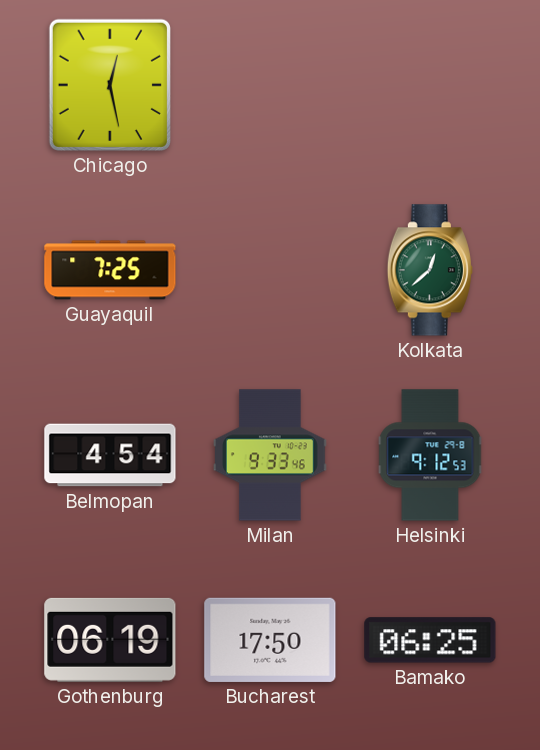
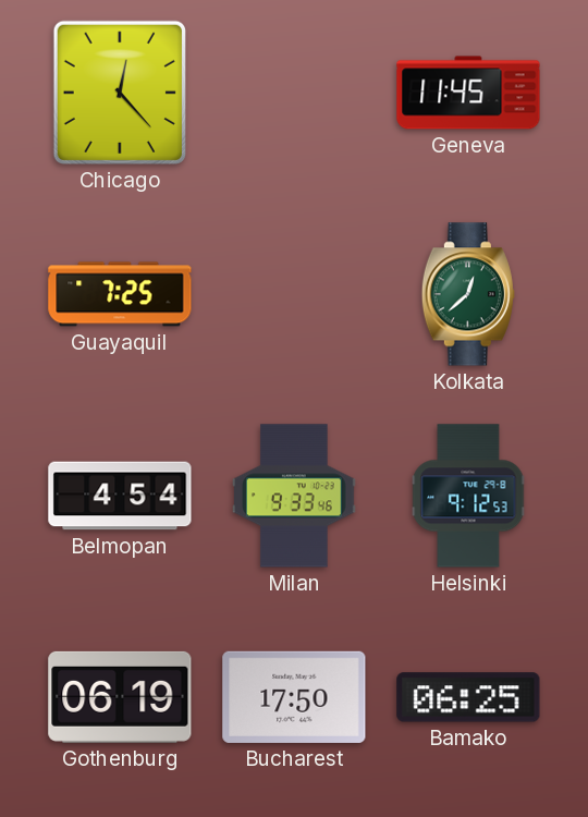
Chicago: 12:28 -> 12:23 (120, 93)
Geneva: none -> 11:45 (468, 93)
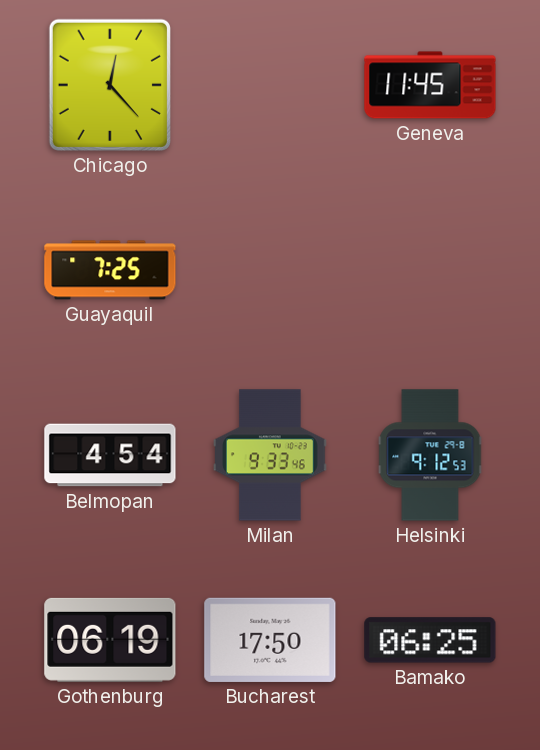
Kolkata: 12:38 -> none (468, 294)
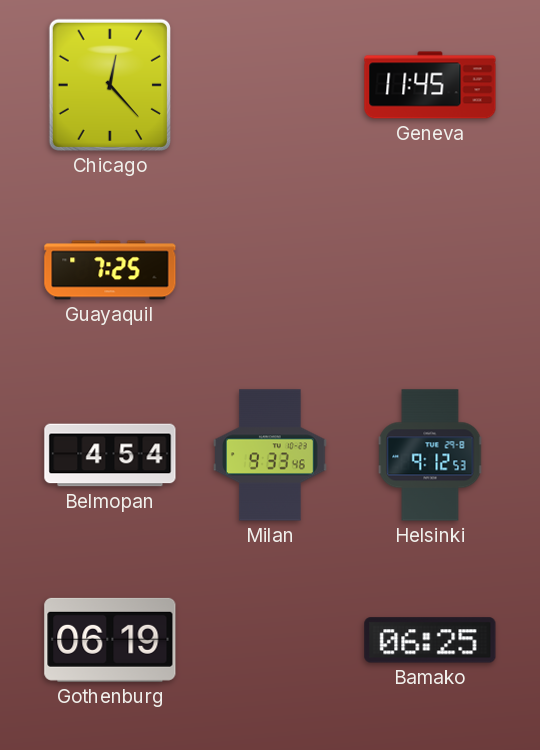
Bucharest: 17:50 -> none (270, 640)
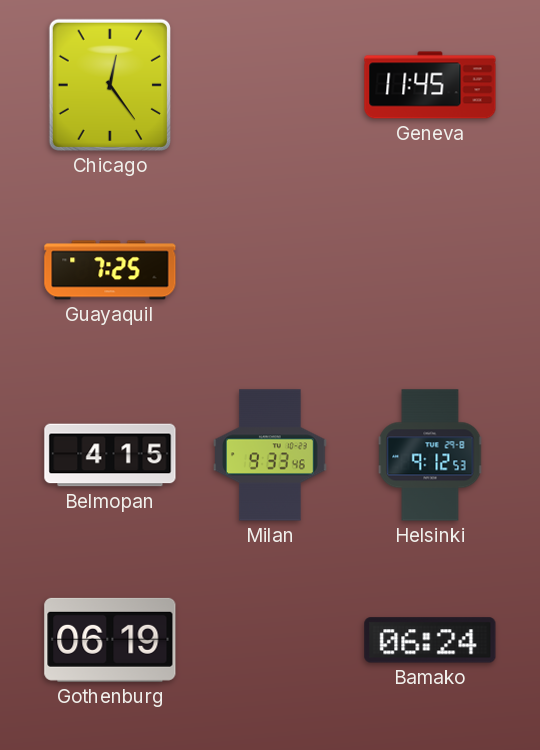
Chicago: 12:23 -> 12:24 (110, 85)
Belmopan: 4:54 -> 4:15 (110, 455)
Bamako: 06:25 -> 06:24 (430, 640)
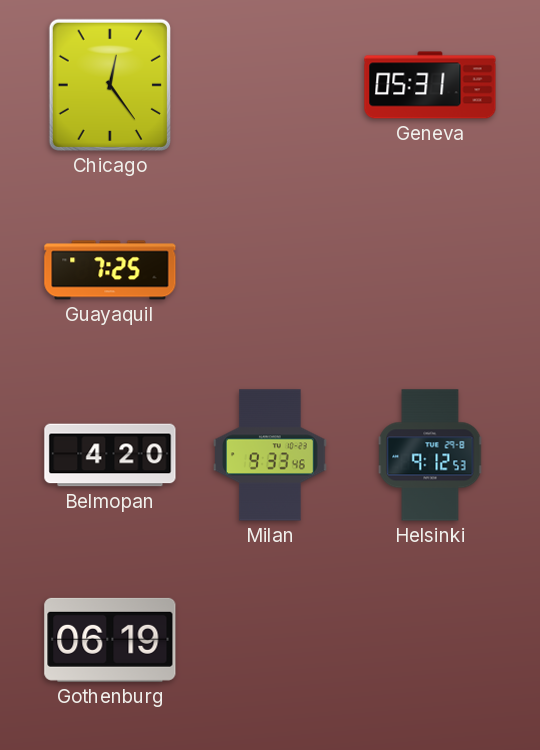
Geneva: 11:45 -> 05:31 (430, 85)
Belmopan: 4:15 -> 4:20 (110, 455)
Bamako: 06:24 -> none (430, 640)
